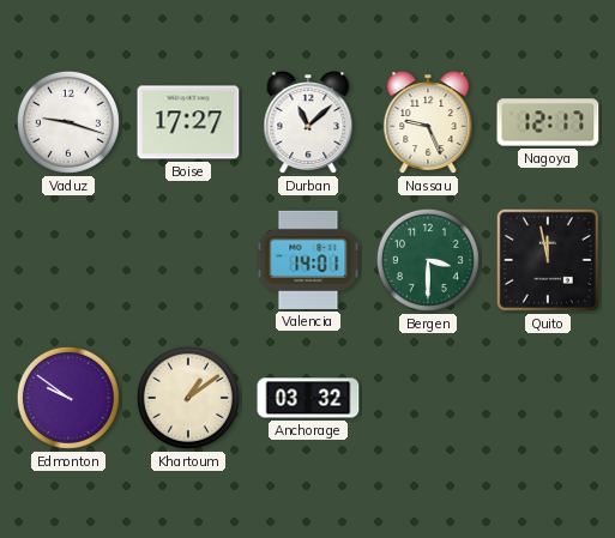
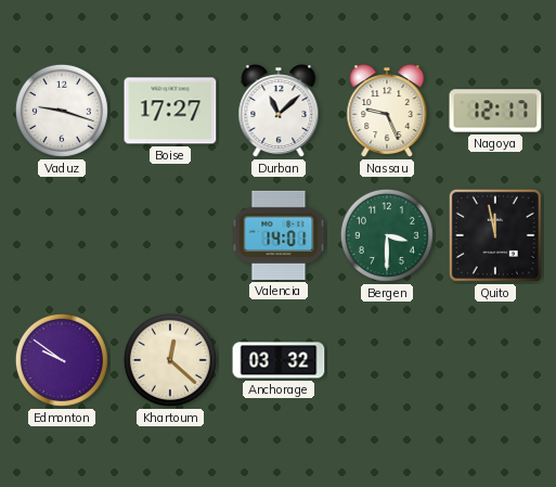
Khartoum: 1:09 -> 12:22 (170, 360)
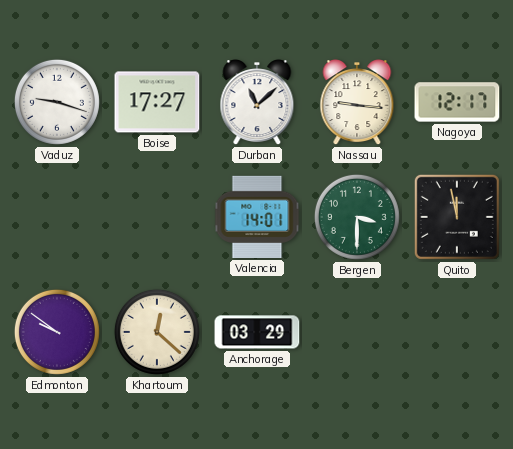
Nassau: 9:26 -> 9:16 (357, 103)
Anchorage: 03:32 -> 03:29 (257, 332)
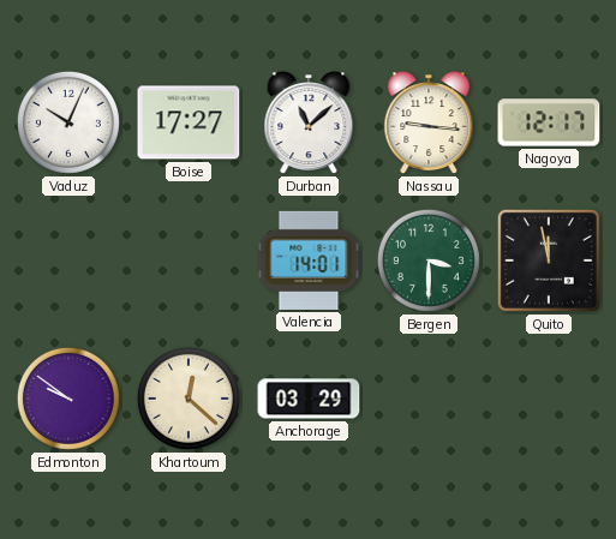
Vaduz: 9:18 -> 10:04 (68, 122)
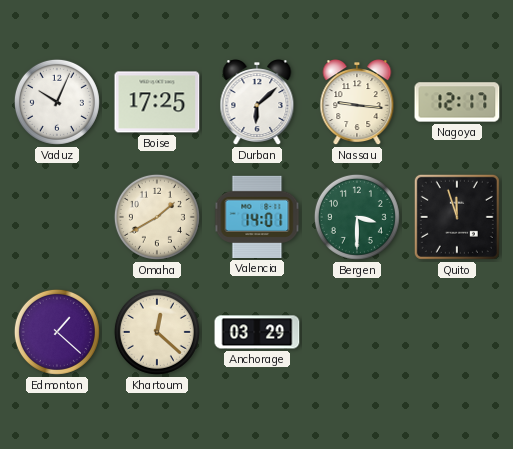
Boise: 17:27 -> 17:25 (157, 102)
Durban: 11:08 -> 6:08 (257, 103)
Omaha: none -> 1:40 (157, 217)
Quito: 11:58 -> 11:57 (457, 217)
Edmonton: 9:51 -> 1:22 (57, 332)
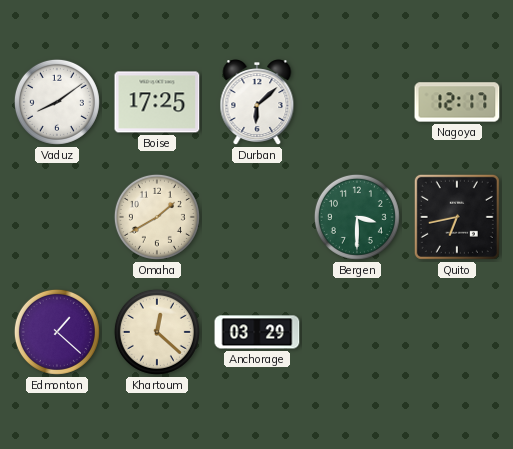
Vaduz: 10:04 -> 8:09 (57, 102)
Nassau: 9:16 -> none (357, 103)
Valencia: 14:01 -> none (257, 217)
Quito: 11:57 -> 6:43 (457, 217)
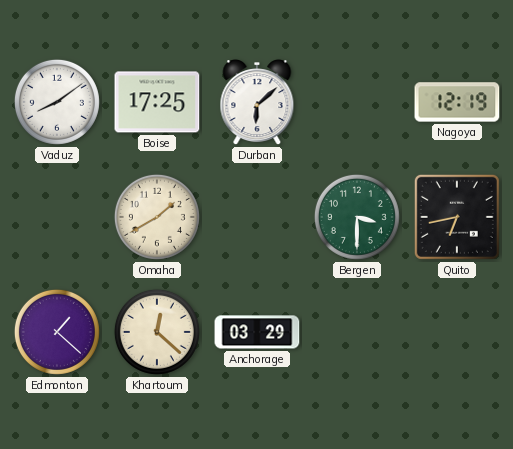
Nagoya: 12:17 -> 12:19 (457, 102)
